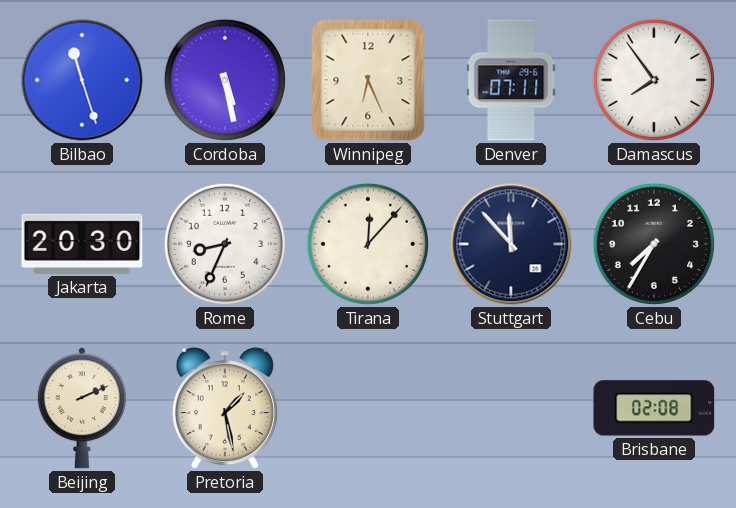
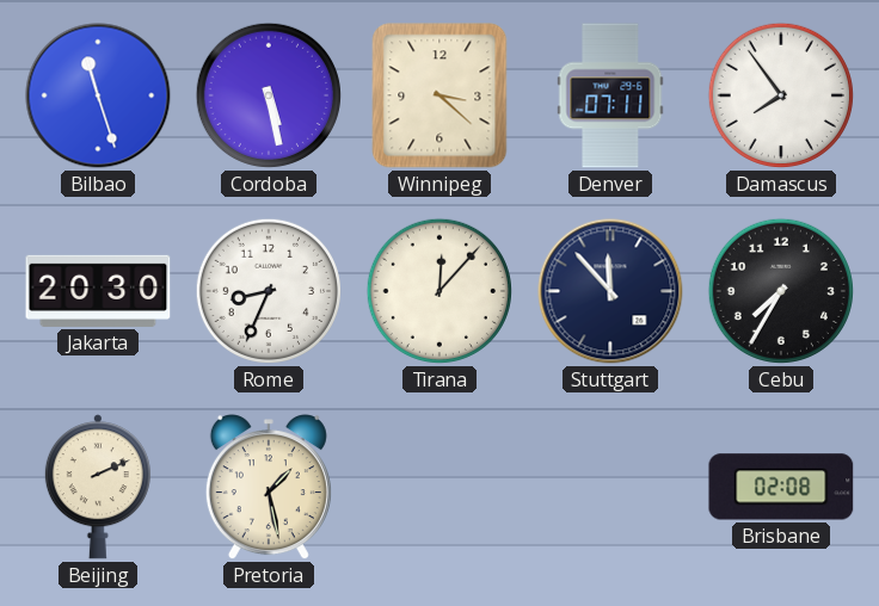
Winnipeg: 6:26 -> 3:22 (439, 95)
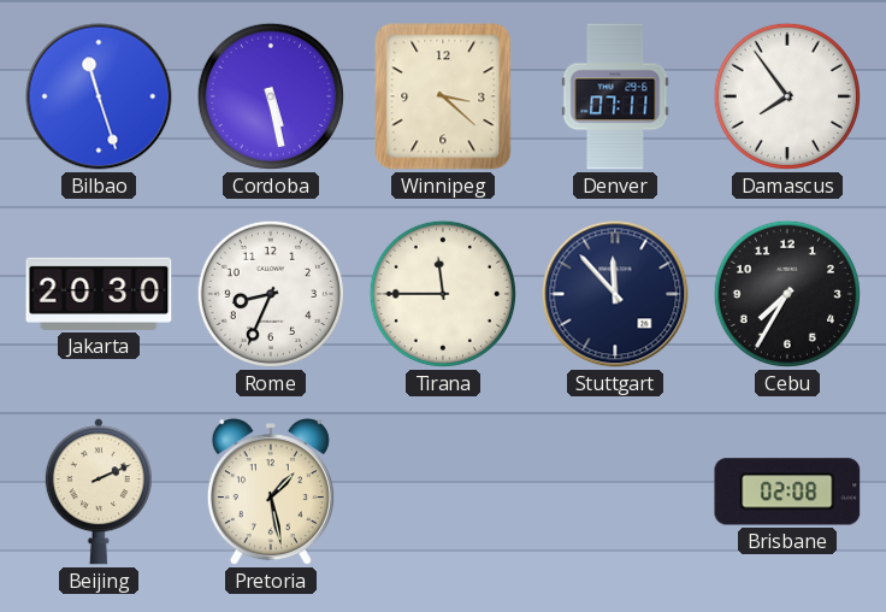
Tirana: 12:07 -> 11:45 (443, 294)
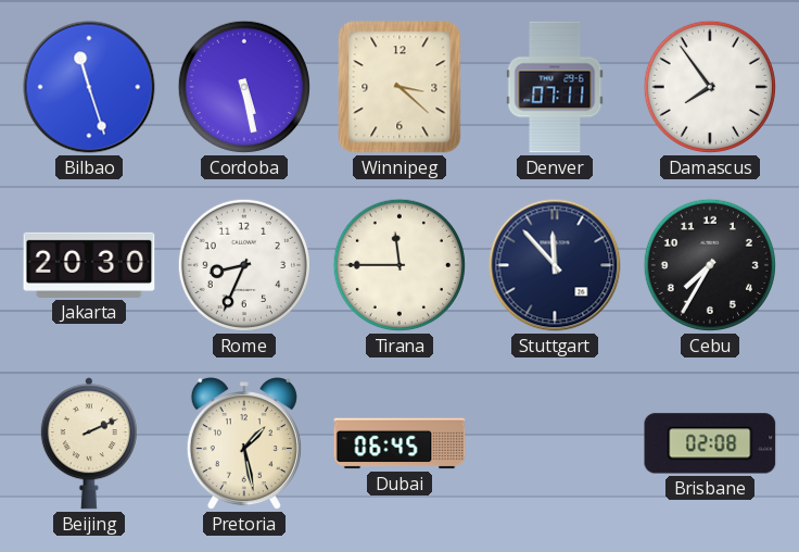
Dubai: none -> 06:45 (399, 443)
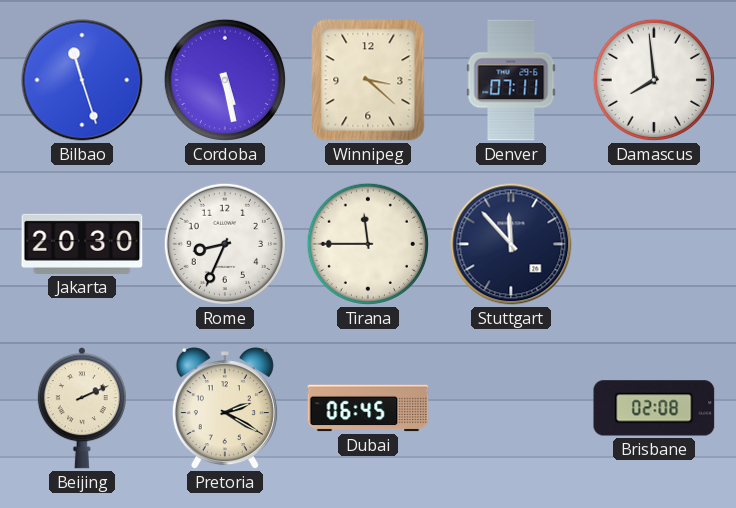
Damascus: 7:54 -> 7:59 (654, 80)
Cebu: 7:35 -> none (710, 265)
Pretoria: 1:28 -> 2:20 (225, 409)
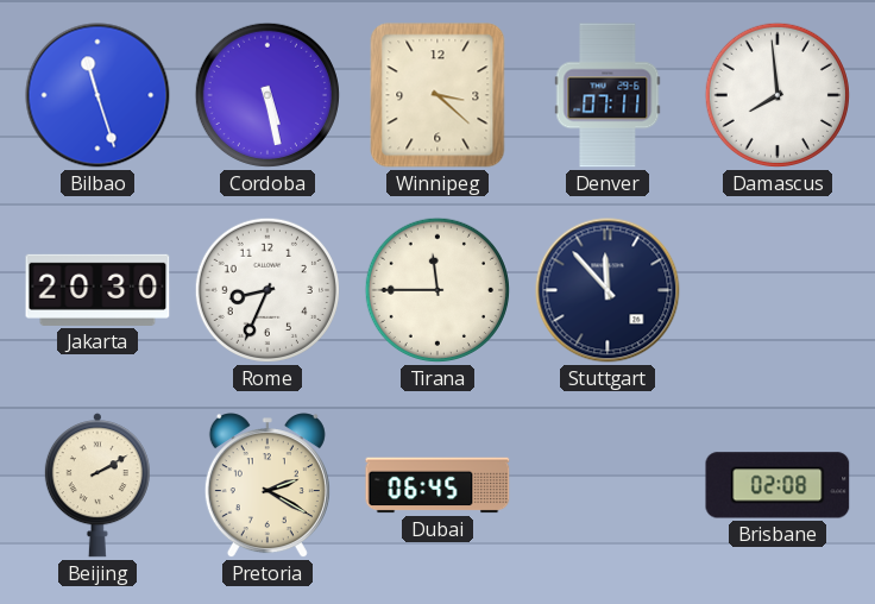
Beijing: 2:11 -> 2:10 (97, 485)
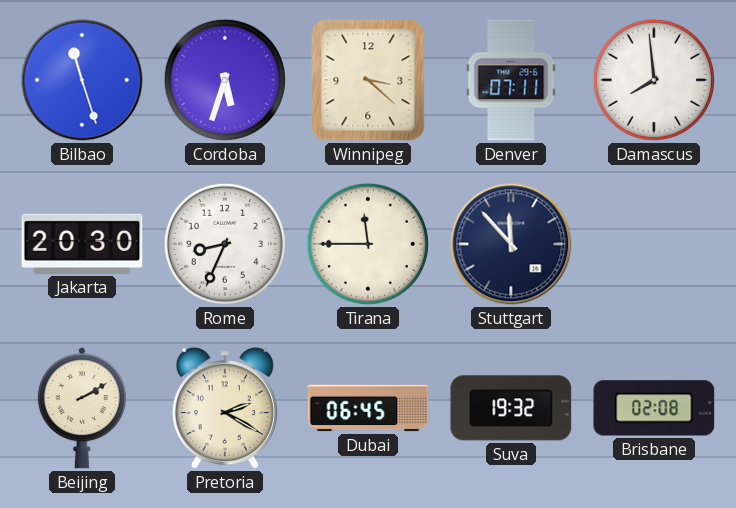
Cordoba: 5:28 -> 5:33 (225, 80)
Suva: none -> 19:32 (511, 408)
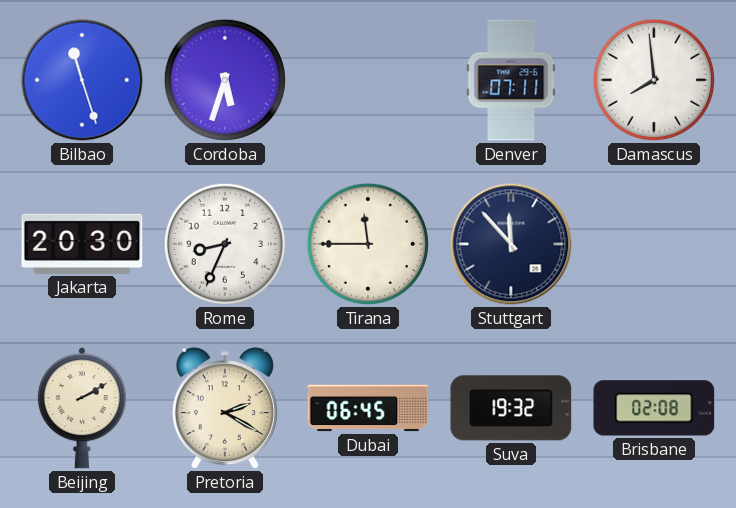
Winnipeg: 3:22 -> none (368, 80)
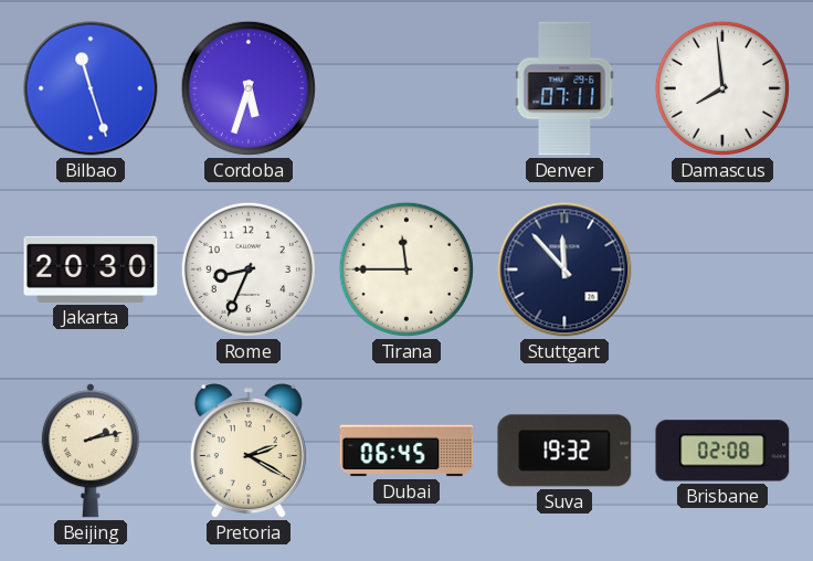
Beijing: 2:10 -> 2:13 (91, 451)
